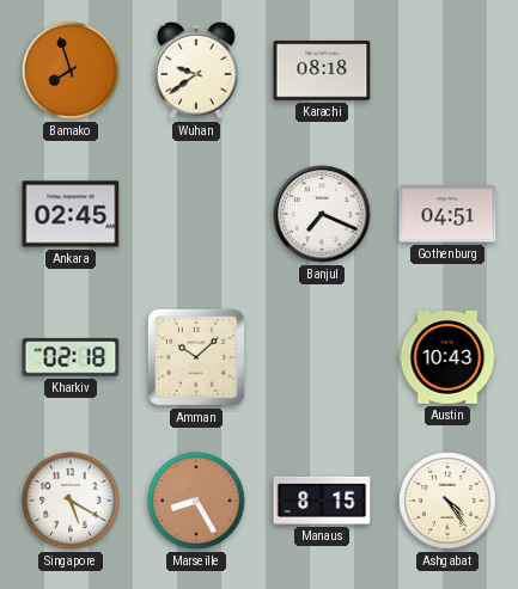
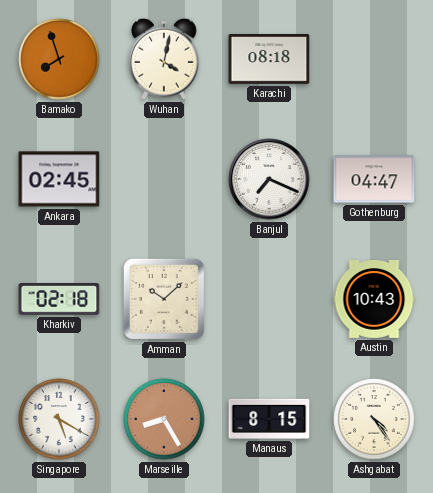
Wuhan: 9:39 -> 4:02 (164, 59)
Gothenburg: 04:51 -> 04:47 (374, 179)
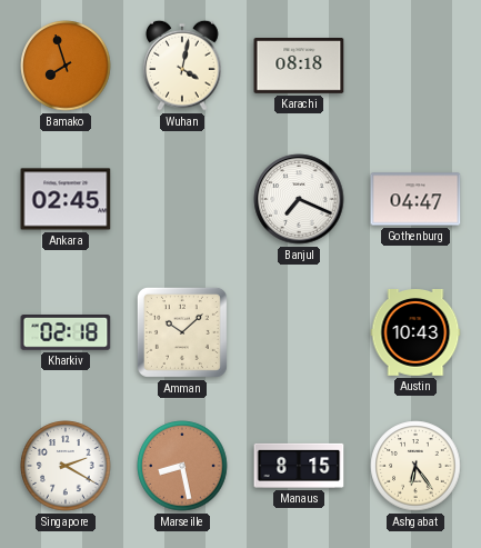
Singapore: 5:20 -> 2:20 (66, 466)
Marseille: 8:25 -> 8:28 (182, 466)
Ashgabat: 4:24 -> 6:24 (415, 466)
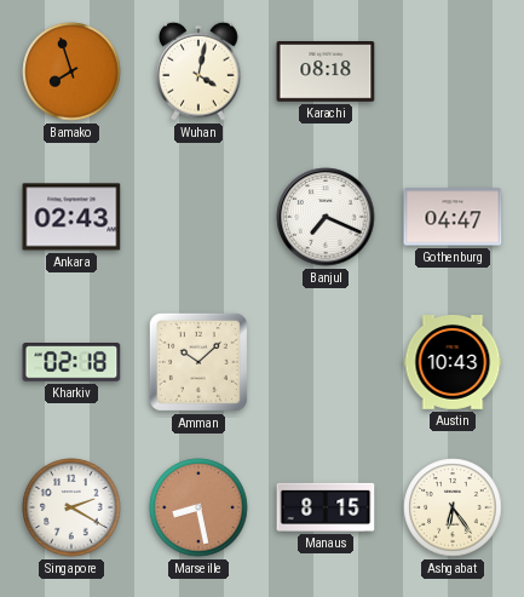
Ankara: 02:45 -> 02:43 (71, 217)
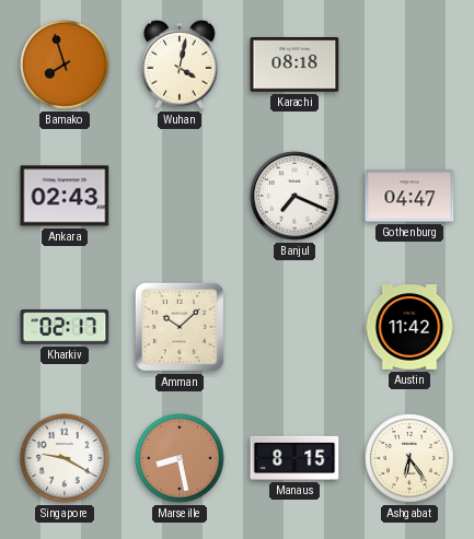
Kharkiv: 02:18 -> 02:17 (65, 328)
Austin: 10:43 -> 11:42 (409, 328)
Singapore: 2:20 -> 9:20 (65, 458)
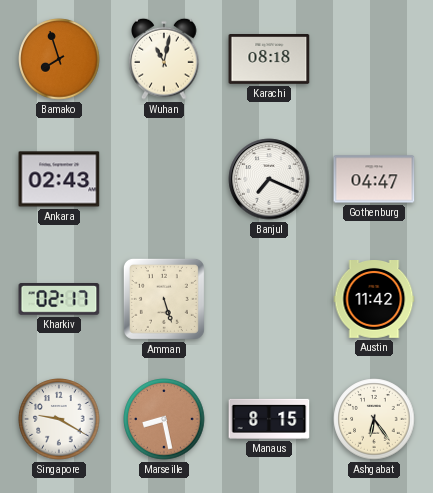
Wuhan: 4:02 -> 11:02 (164, 59)
Amman: 10:08 -> 5:27 (164, 299)
